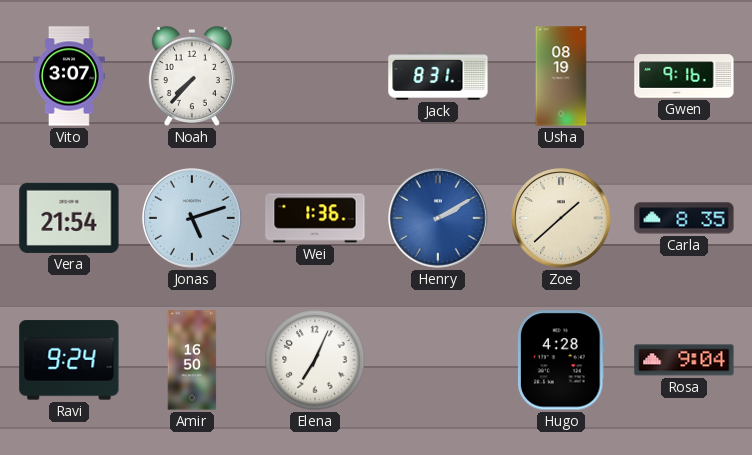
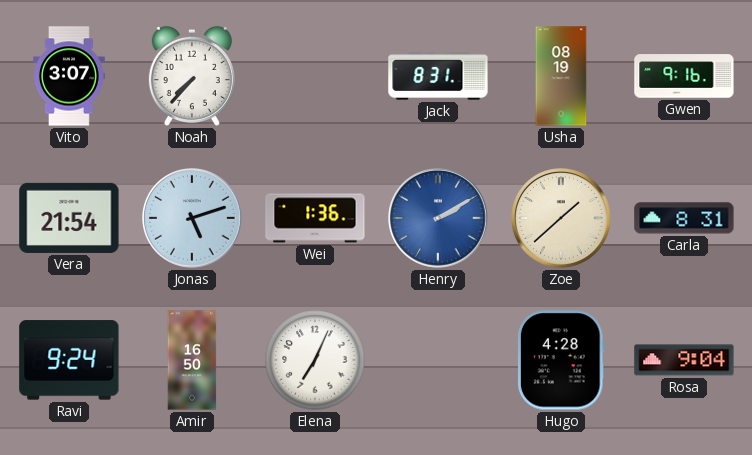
Carla: 8:35 -> 8:31 (684, 218)
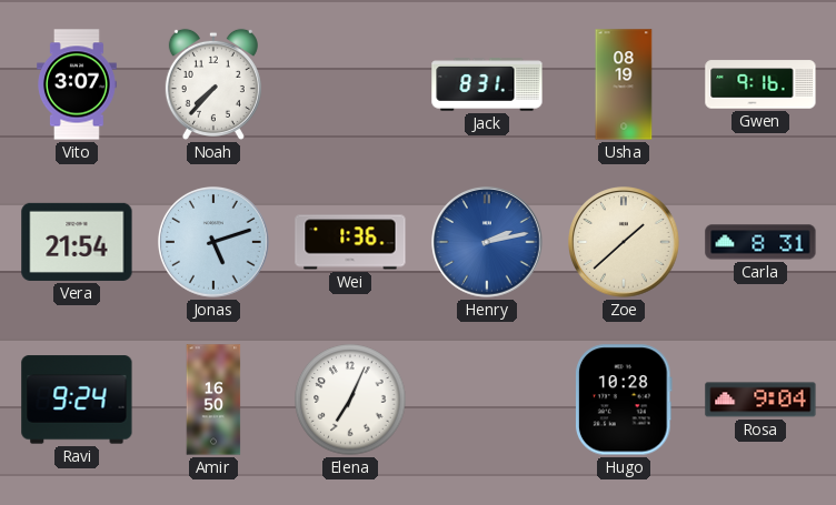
Henry: 2:10 -> 2:13 (488, 243)
Hugo: 4:28 -> 10:28 (624, 400)
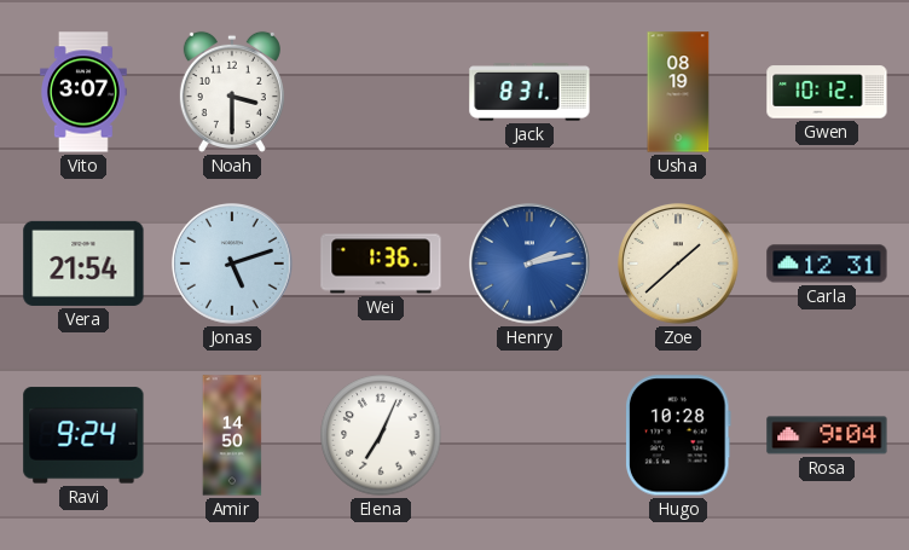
Noah: 7:37 -> 3:30 (232, 92)
Gwen: 9:16 -> 10:12 (827, 92)
Carla: 8:31 -> 12:31 (827, 264)
Amir: 16:50 -> 14:50 (232, 435)
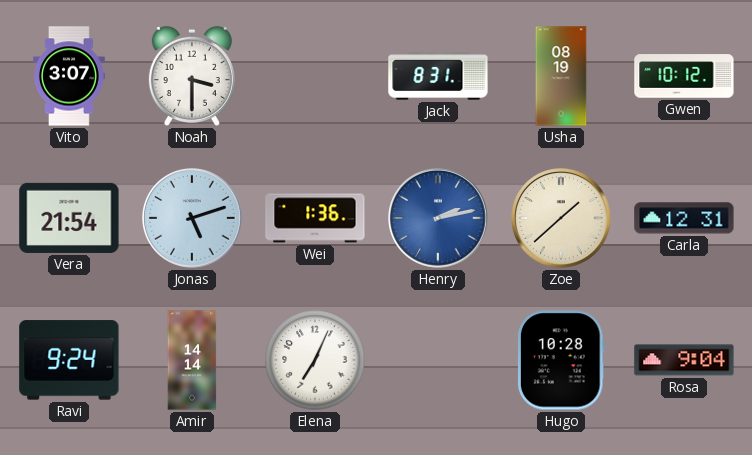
Amir: 14:50 -> 14:14 (192, 360)
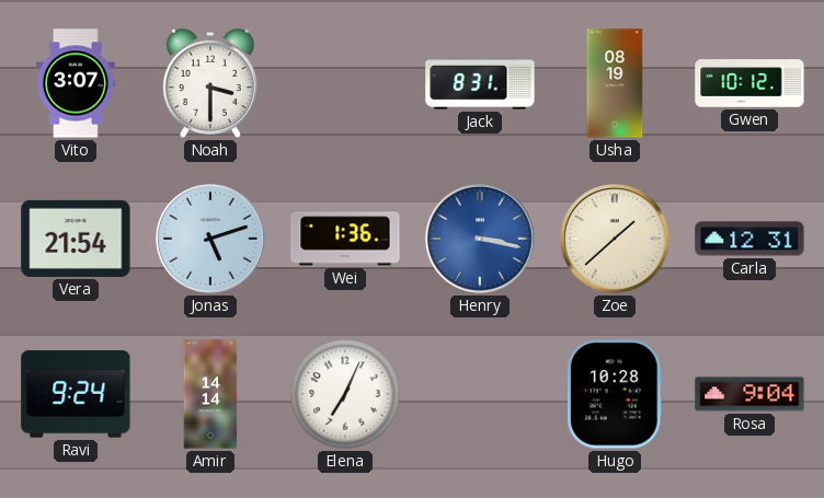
Henry: 2:13 -> 3:17 (481, 240)
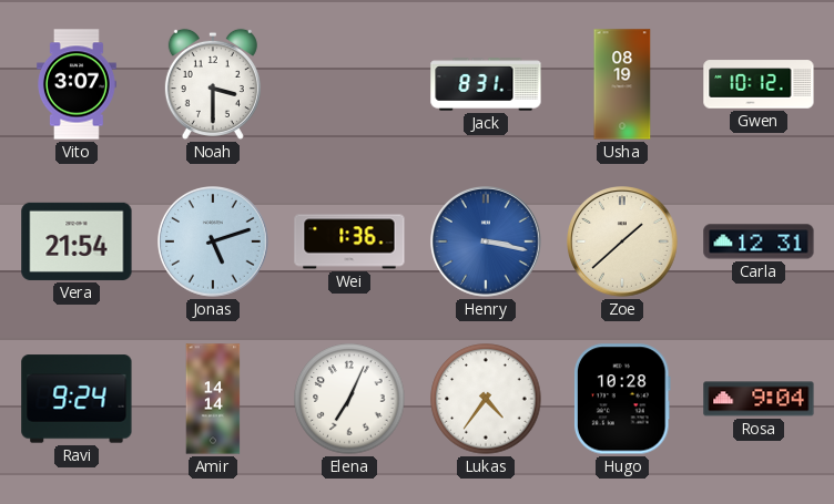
Lukas: none -> 4:36 (486, 399)
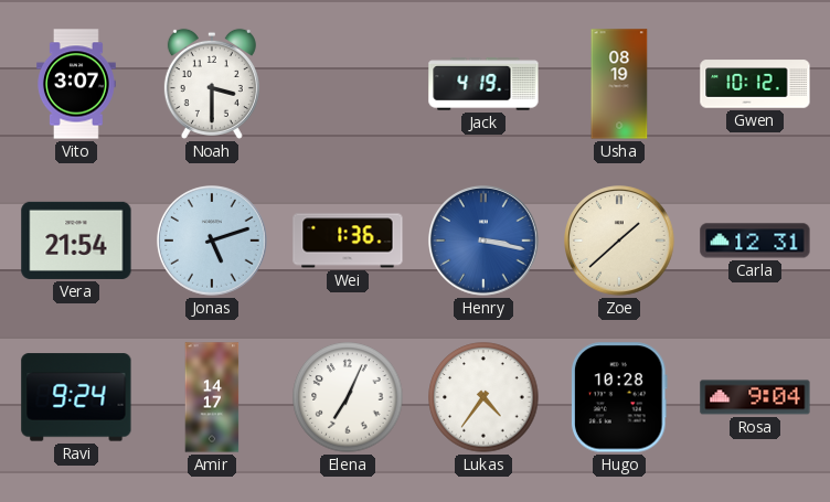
Jack: 8:31 -> 4:19 (483, 84)
Amir: 14:14 -> 14:17 (212, 397)
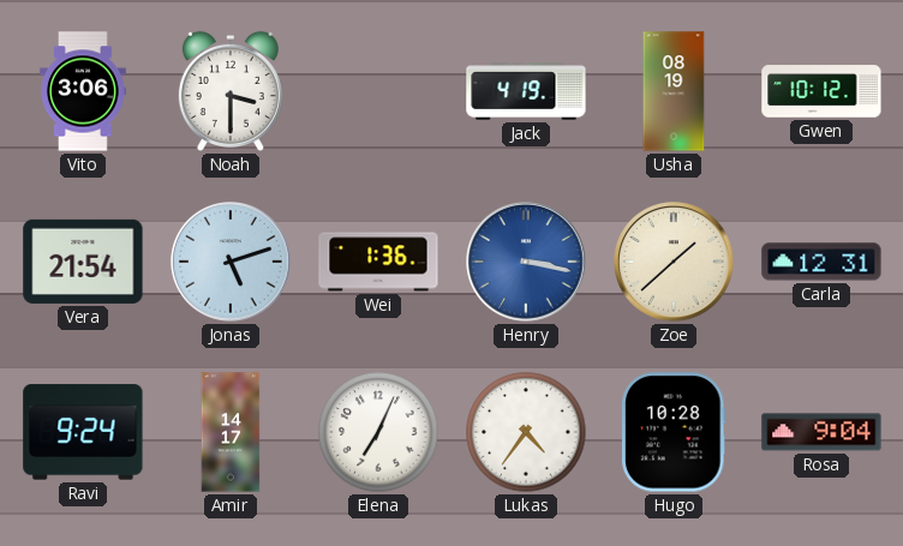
Vito: 3:07 -> 3:06 (84, 91)
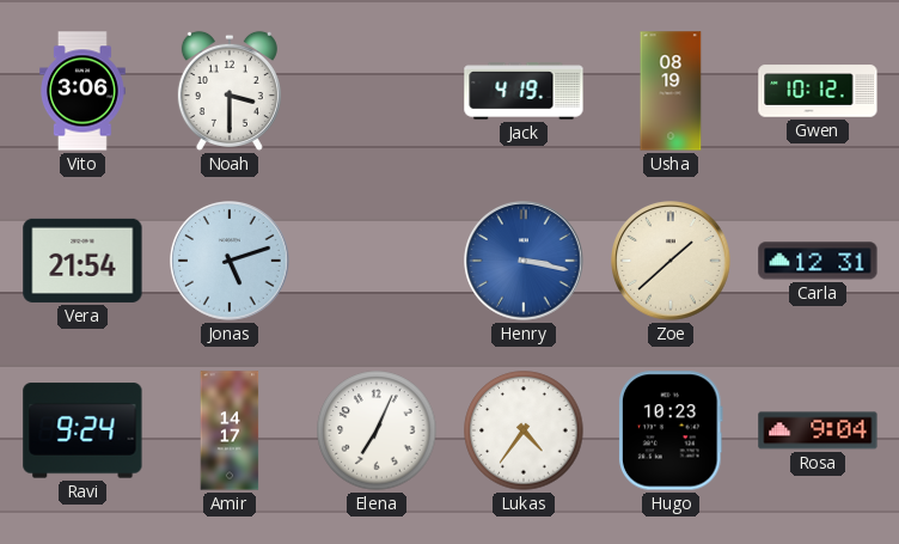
Wei: 1:36 -> none (378, 262)
Hugo: 10:28 -> 10:23 (671, 430)
